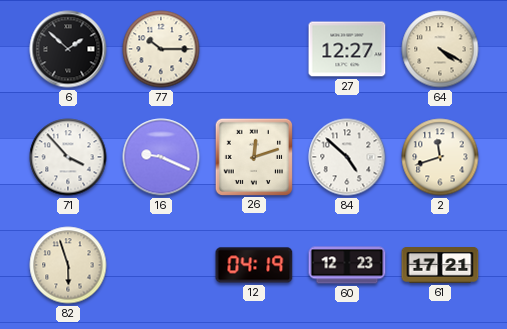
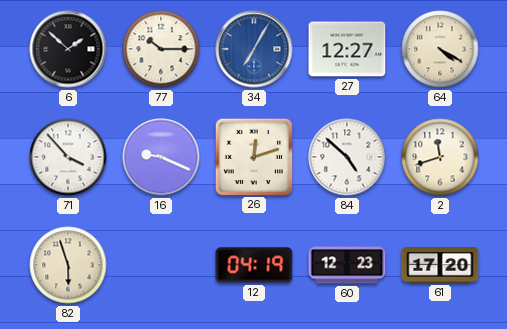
34: none -> 7:05 (254, 49)
61: 17:21 -> 17:20 (440, 266)
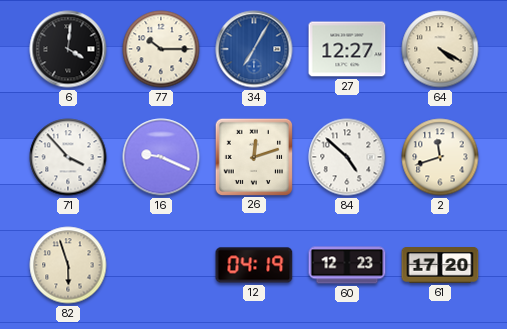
6: 1:52 -> 4:01 (68, 49)
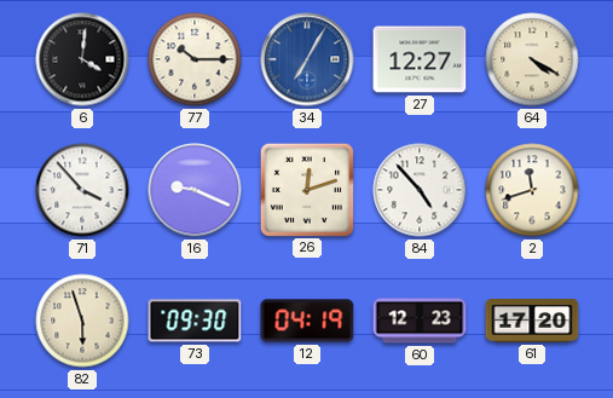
84: 4:52 -> 4:53 (420, 190)
73: none -> 09:30 (195, 321)
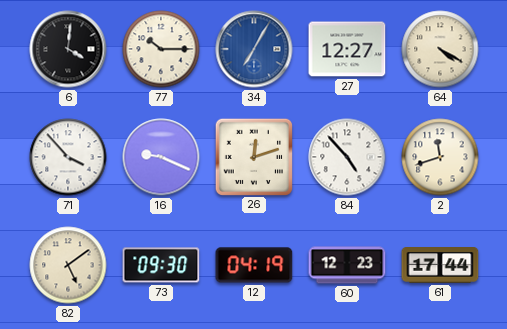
82: 5:57 -> 5:09 (68, 265)
61: 17:20 -> 17:44 (440, 266)
